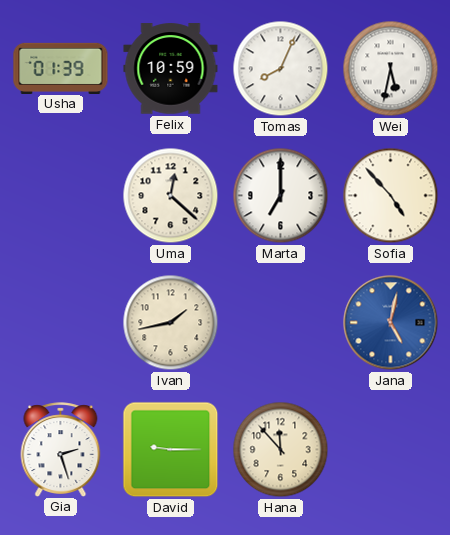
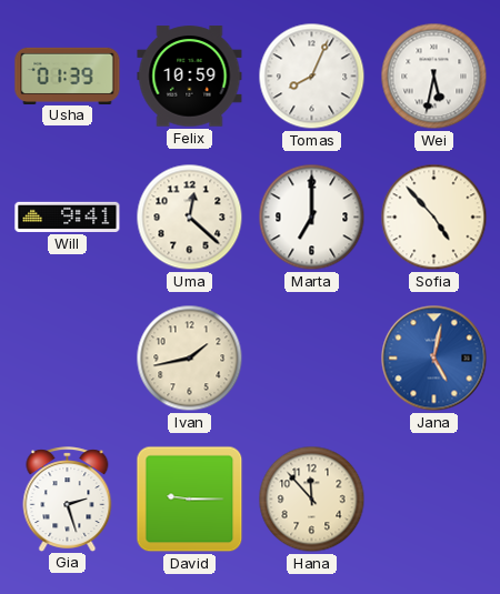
Will: none -> 9:41 (68, 217)
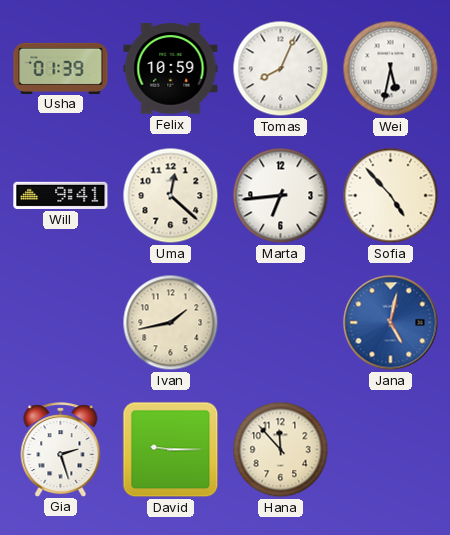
Marta: 7:00 -> 6:44 (281, 196)
